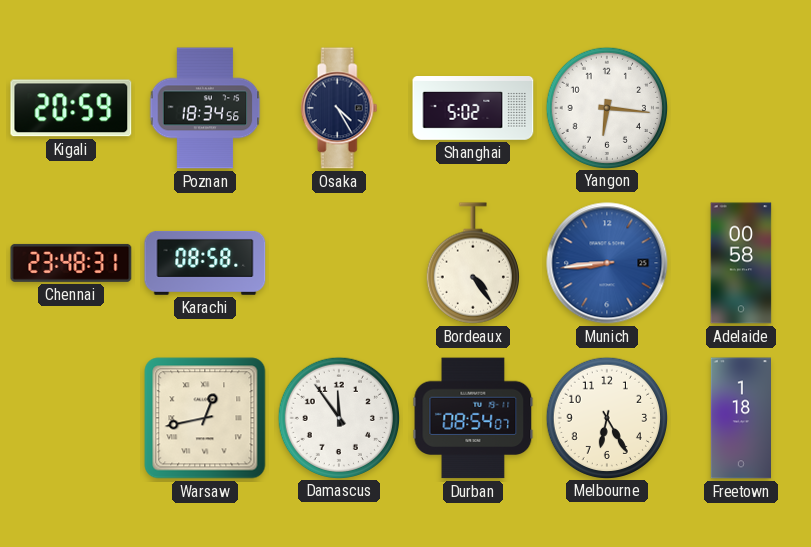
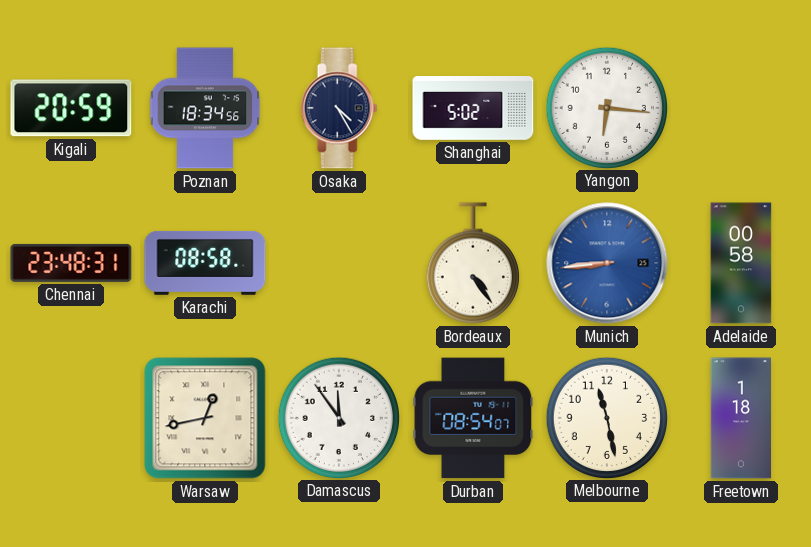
Melbourne: 6:25 -> 11:28 (606, 417)
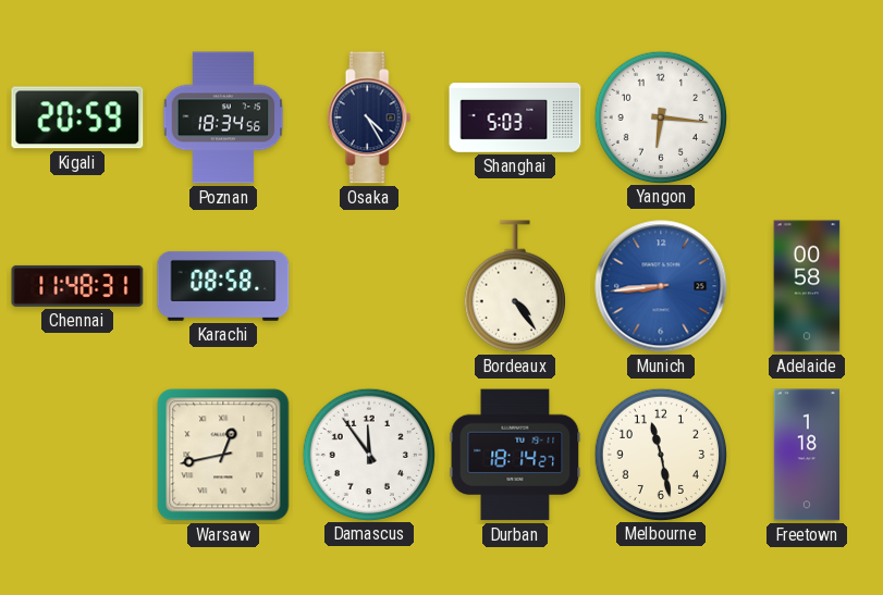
Shanghai: 5:02 -> 5:03 (515, 119)
Chennai: 23:48 -> 11:48 (77, 286)
Durban: 08:54 -> 18:14 (515, 455)
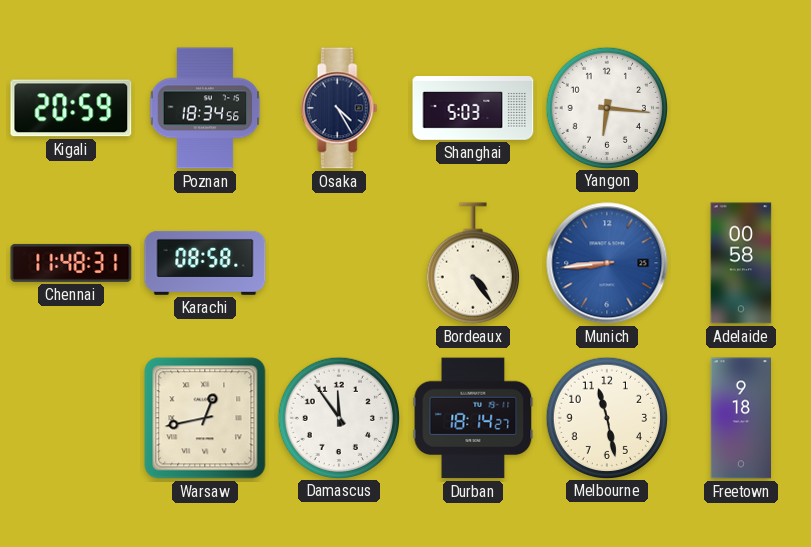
Freetown: 1:18 -> 9:18 (740, 418)
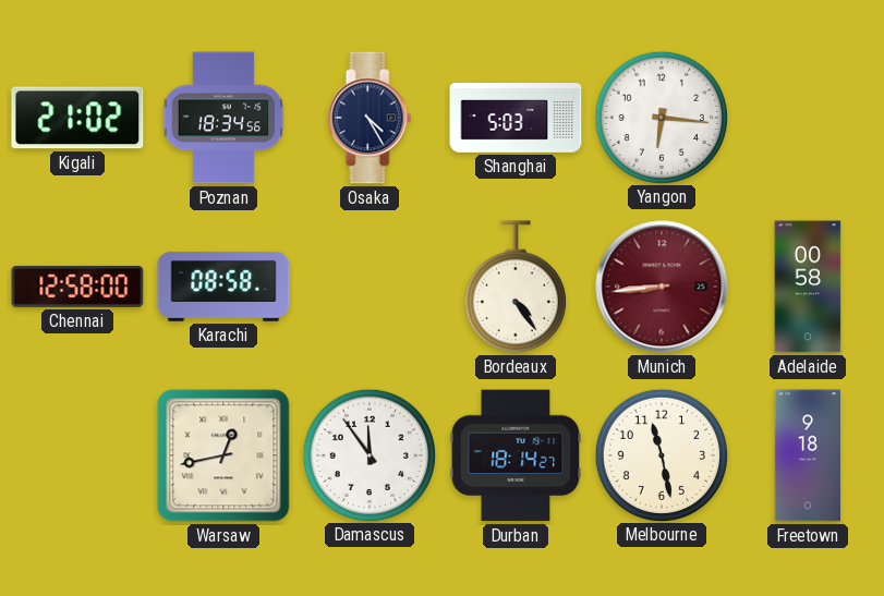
Kigali: 20:59 -> 21:02 (77, 118)
Chennai: 11:48 -> 12:58 (77, 287)
Munich dial: blue -> burgundy (662, 287)
